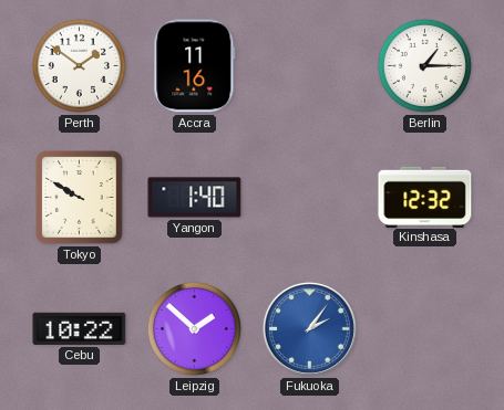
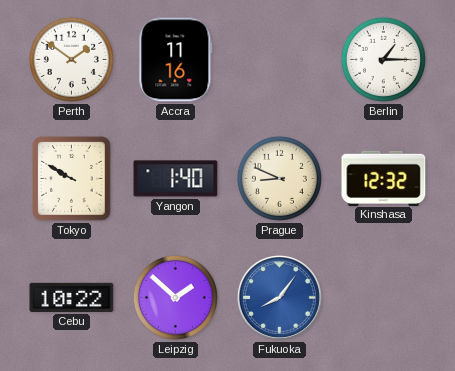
Prague: none -> 8:49 (279, 178)
Fukuoka: 2:06 -> 8:06 (279, 297)
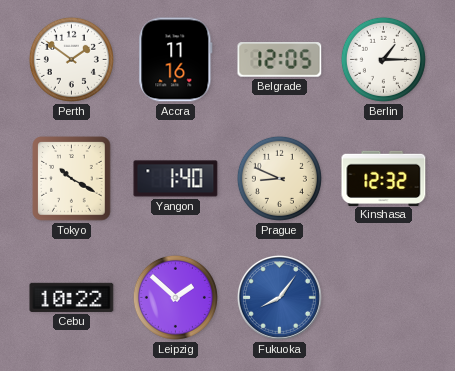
Belgrade: none -> 12:05 (280, 60)
Tokyo: 9:50 -> 10:20 (72, 179)
